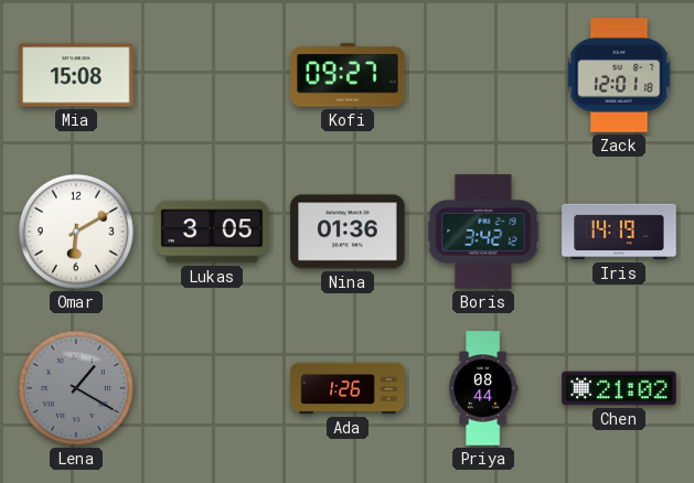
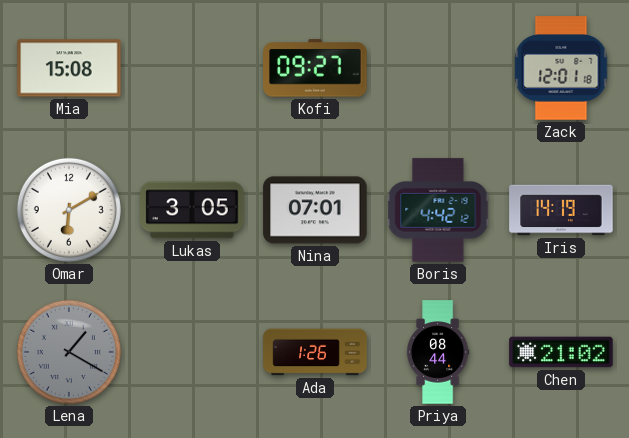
Nina: 01:36 -> 07:01 (315, 210)
Boris: 3:42 -> 4:42 (438, 210)
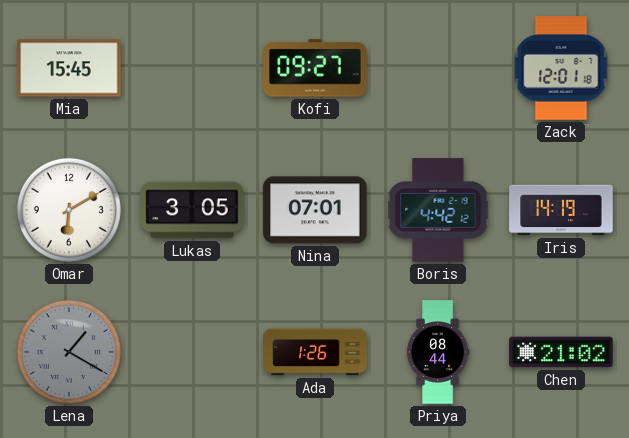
Mia: 15:08 -> 15:45 (69, 68)
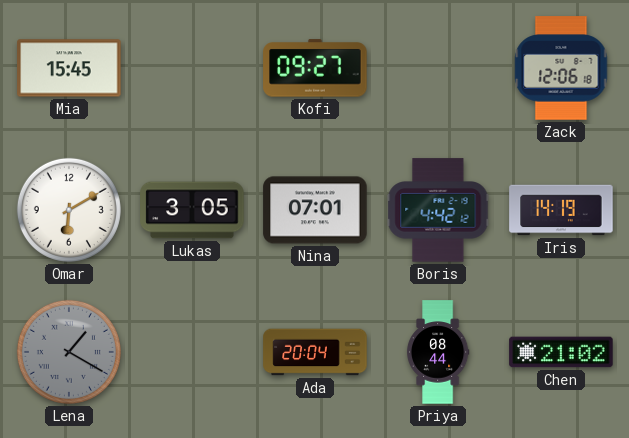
Zack: 12:01 -> 12:06 (561, 68)
Ada: 1:26 -> 20:04 (315, 352)
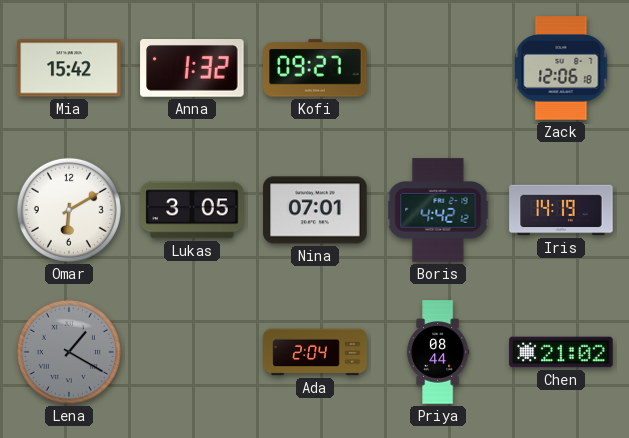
Mia: 15:45 -> 15:42 (69, 68)
Anna: none -> 1:32 (192, 69)
Ada: 20:04 -> 2:04 (315, 352)
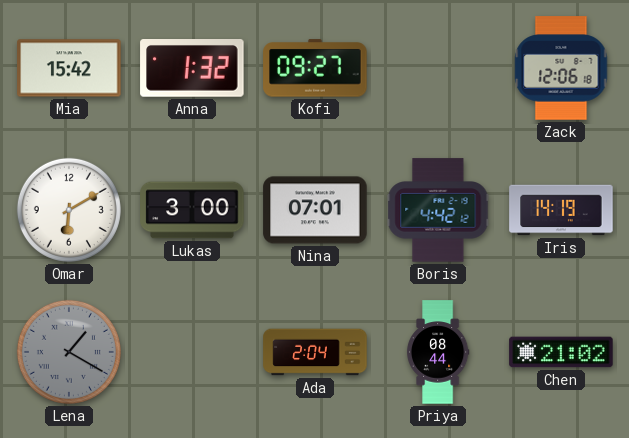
Lukas: 3:05 -> 3:00 (192, 210)
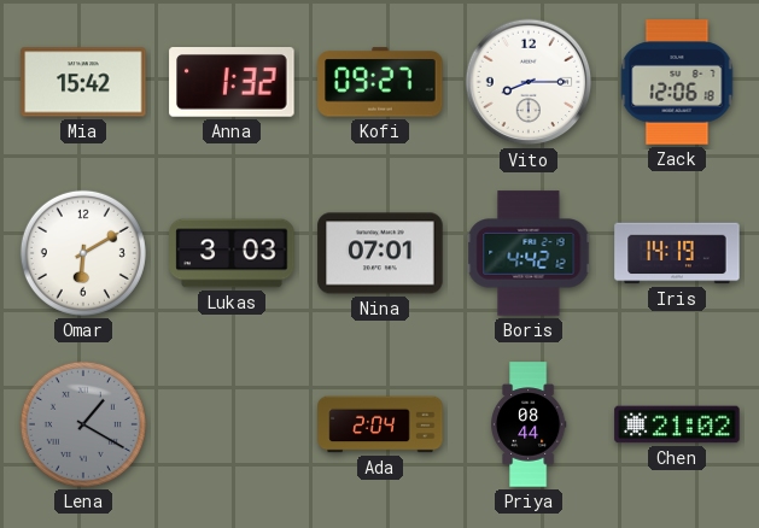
Vito: none -> 8:15 (529, 82)
Lukas: 3:00 -> 3:03 (232, 253)
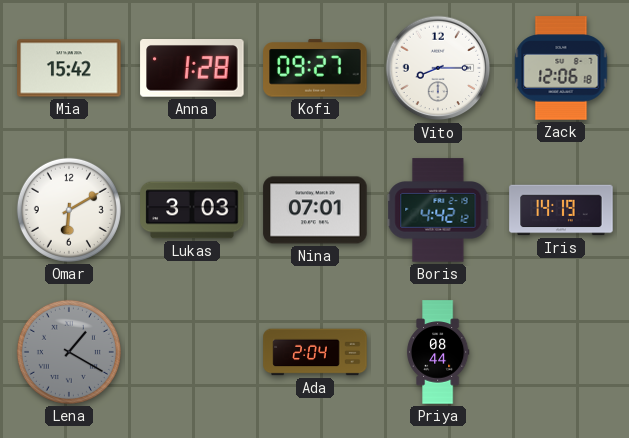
Anna: 1:32 -> 1:28 (192, 69)
Chen: 21:02 -> none (677, 424)
